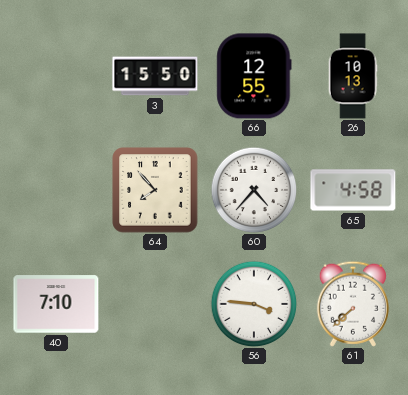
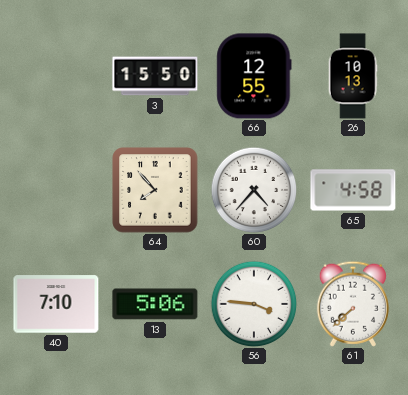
13: none -> 5:06 (155, 304)
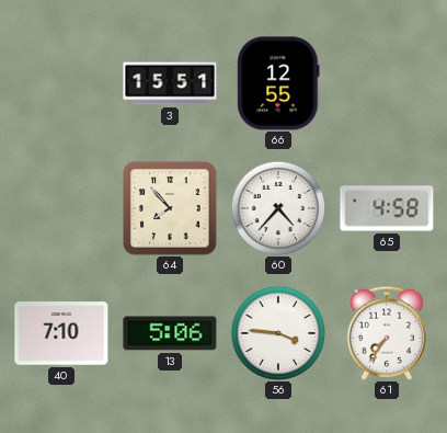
3: 15:50 -> 15:51 (170, 83)
26: 10:13 -> none (353, 76)
61: 7:38 -> 7:36 (387, 333)
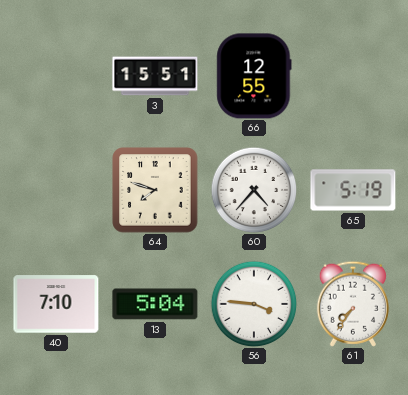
64: 7:53 -> 7:48 (155, 190)
65: 4:58 -> 5:19 (353, 190)
13: 5:06 -> 5:04 (155, 304)
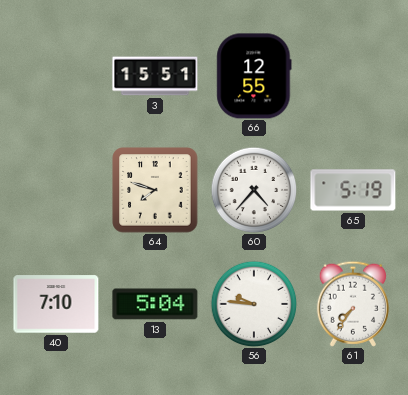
56: 3:46 -> 9:46 (254, 304)
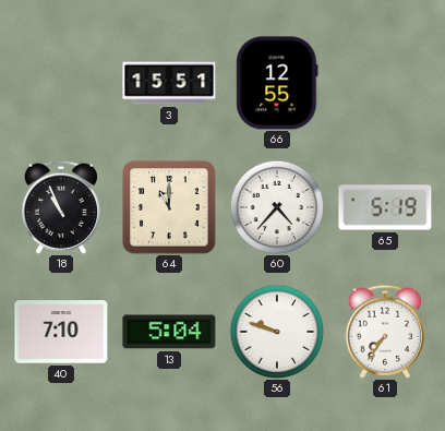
18: none -> 10:56 (61, 207)
64: 7:48 -> 11:00 (169, 207)
56: 9:46 -> 9:48 (277, 332)
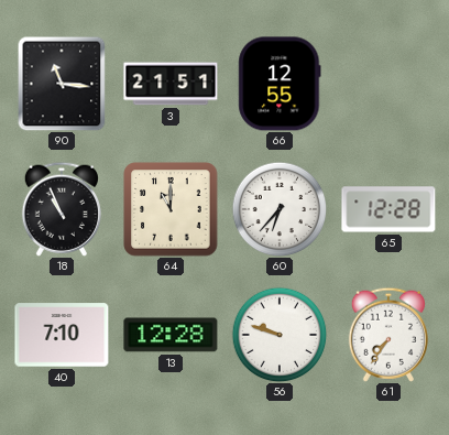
90: none -> 11:16 (62, 84)
3: 15:51 -> 21:51 (171, 84)
60: 4:37 -> 6:37 (280, 209)
65: 5:19 -> 12:28 (388, 209)
13: 5:04 -> 12:28 (171, 335)
